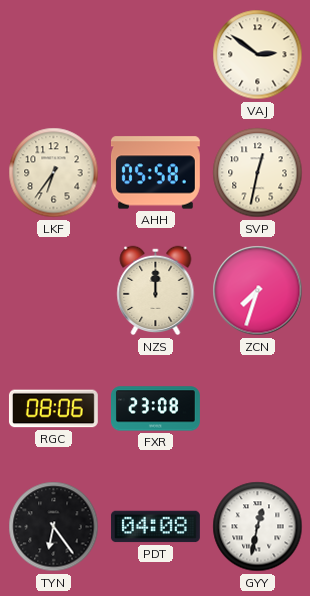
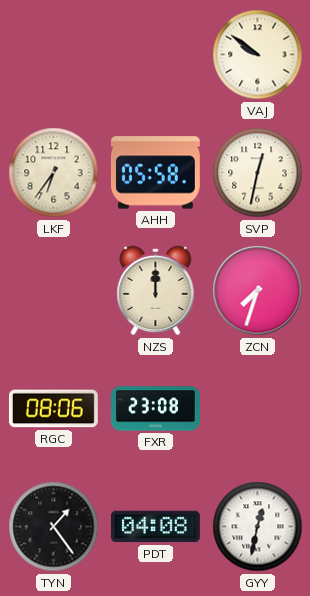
VAJ: 2:51 -> 9:51 (258, 55)
TYN: 6:24 -> 1:24 (54, 527)
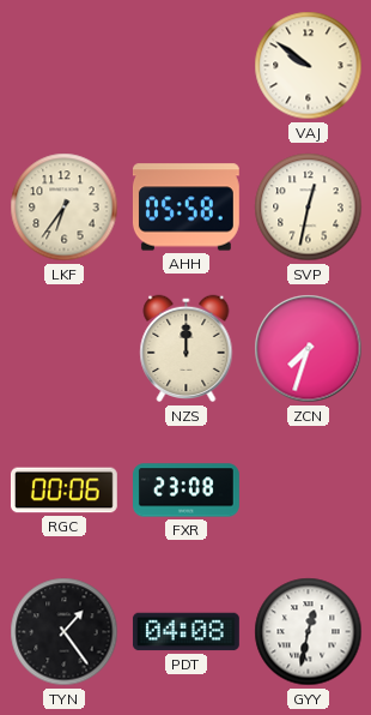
RGC: 08:06 -> 00:06 (63, 491)
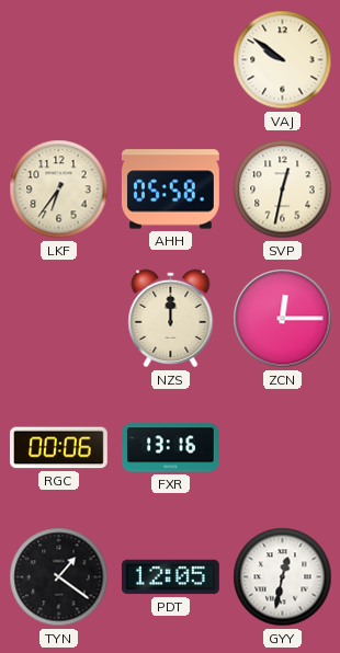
ZCN: 7:33 -> 12:15 (283, 319)
FXR: 23:08 -> 13:16 (171, 448)
TYN: 1:24 -> 1:21 (59, 577)
PDT: 04:08 -> 12:05 (170, 577)
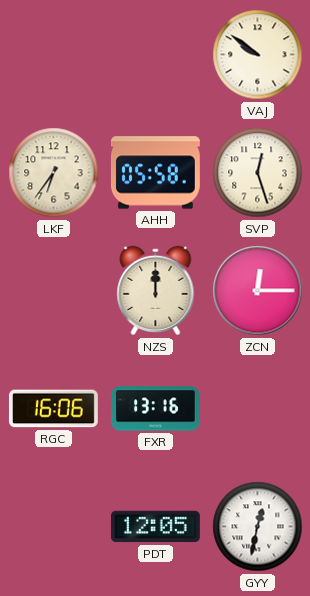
SVP: 12:32 -> 12:27 (258, 173)
RGC: 00:06 -> 16:06 (53, 409)
TYN: 1:21 -> none (59, 577)
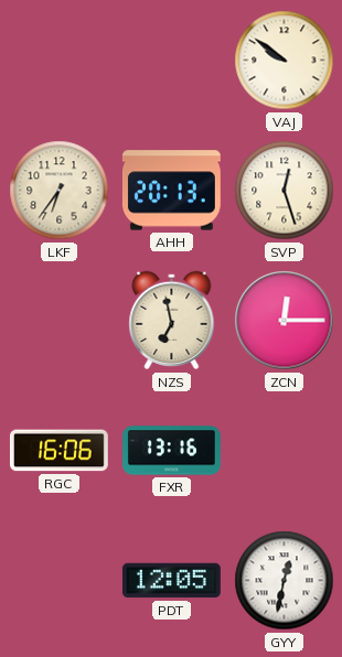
AHH: 05:58 -> 20:13 (171, 191)
NZS: 12:00 -> 6:58 (172, 321)
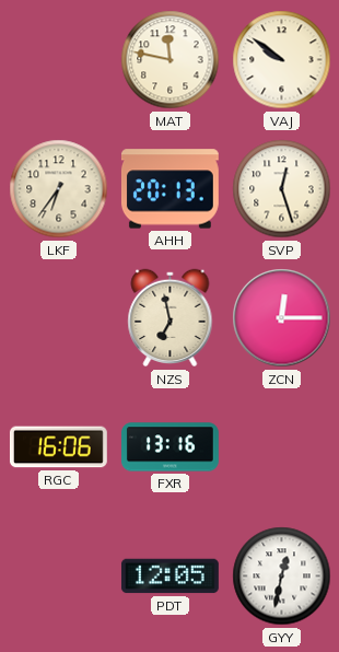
MAT: none -> 11:47 (171, 60)
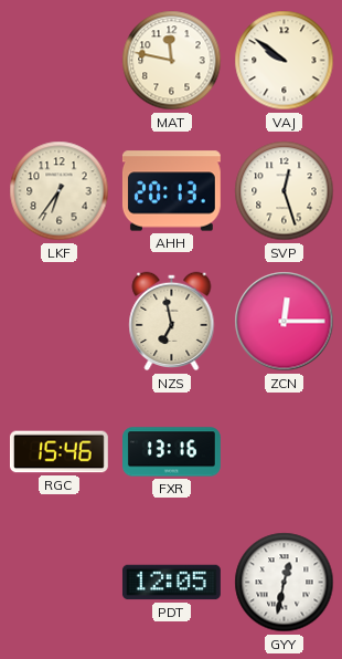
RGC: 16:06 -> 15:46 (58, 452)
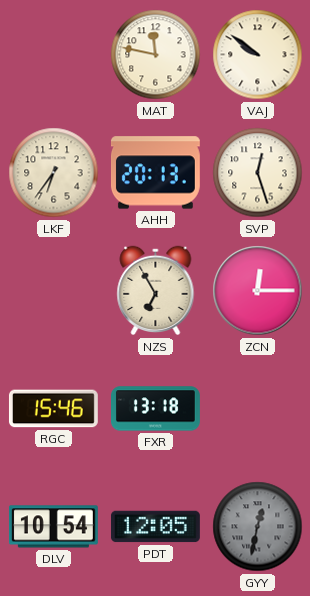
NZS: 6:58 -> 6:55 (156, 291)
FXR: 13:16 -> 13:18 (156, 409)
DLV: none -> 10:54 (53, 527)
GYY dial: white -> grey (258, 527)
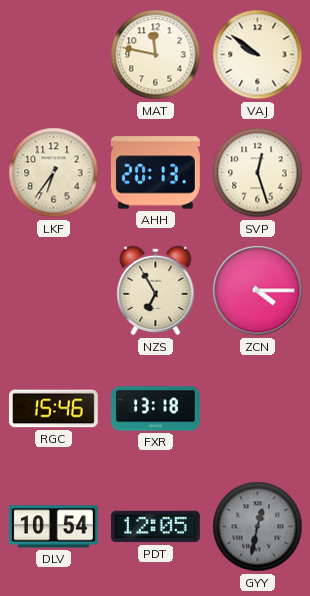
ZCN: 12:15 -> 4:15 (258, 291)
